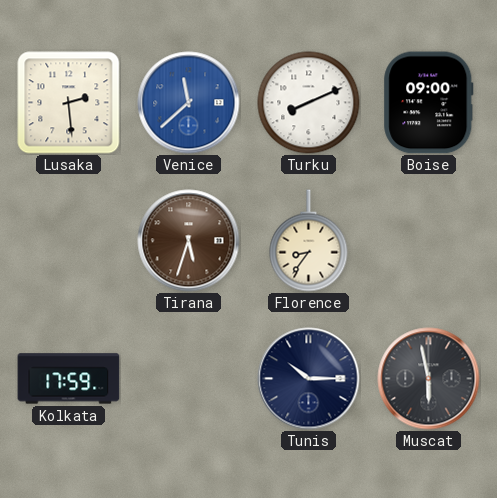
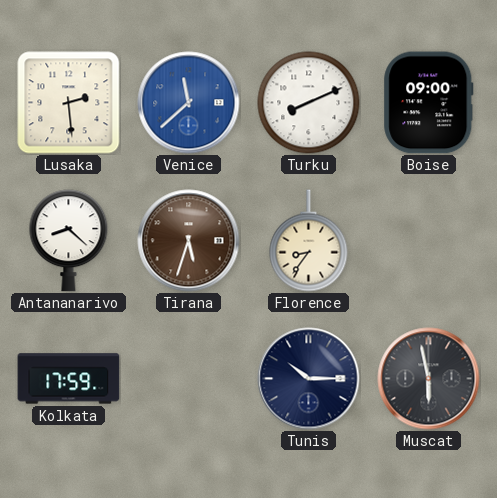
Antananarivo: none -> 8:22 (69, 241)
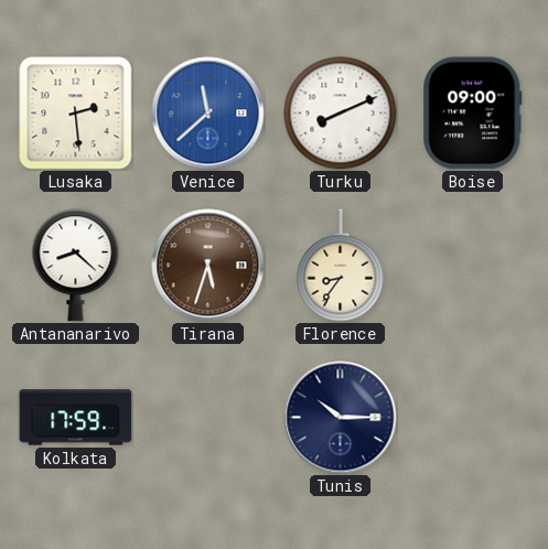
Muscat: 5:58 -> none (429, 379)
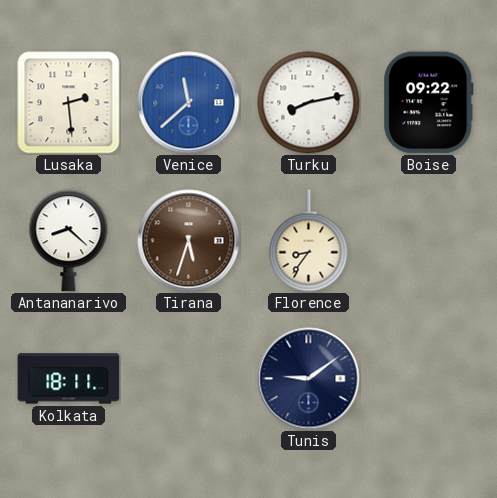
Turku: 8:11 -> 8:13 (309, 103)
Boise: 09:00 -> 09:22 (429, 103)
Kolkata: 17:59 -> 18:11 (69, 379)
Tunis: 10:15 -> 9:09 (309, 379)
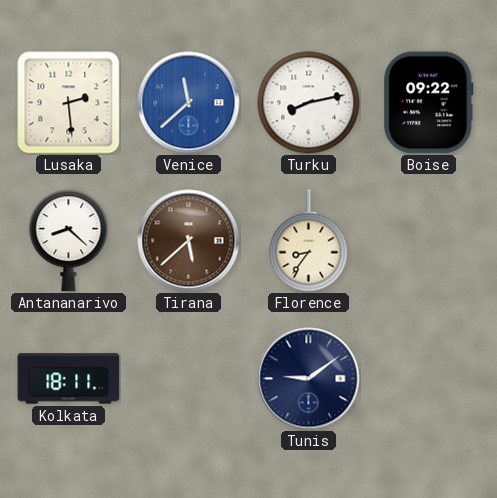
Tirana: 5:33 -> 5:38 (189, 241)
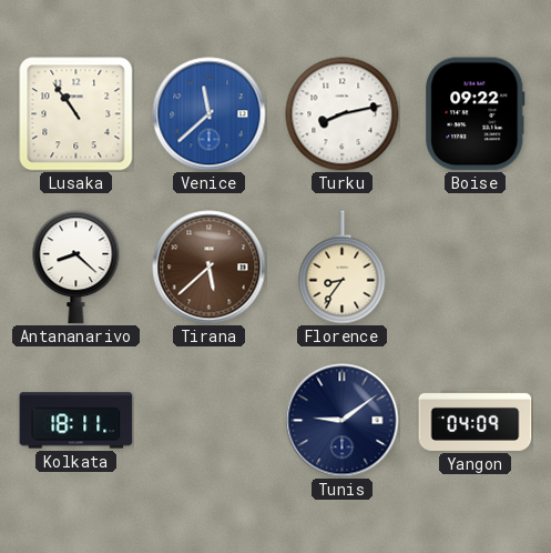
Lusaka: 2:29 -> 10:54 (76, 114)
Yangon: none -> 04:09 (476, 420)
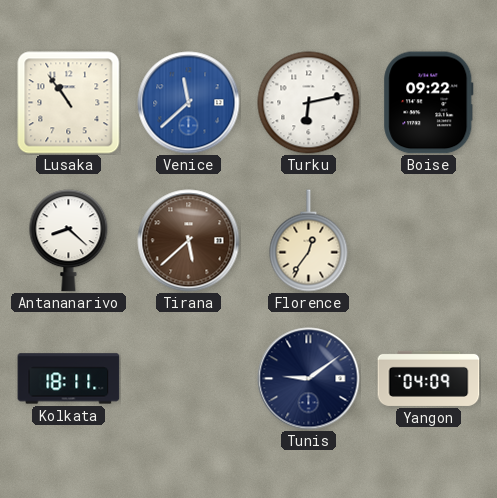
Turku: 8:13 -> 6:13 (309, 103)
Florence: 8:36 -> 12:36 (309, 241)
